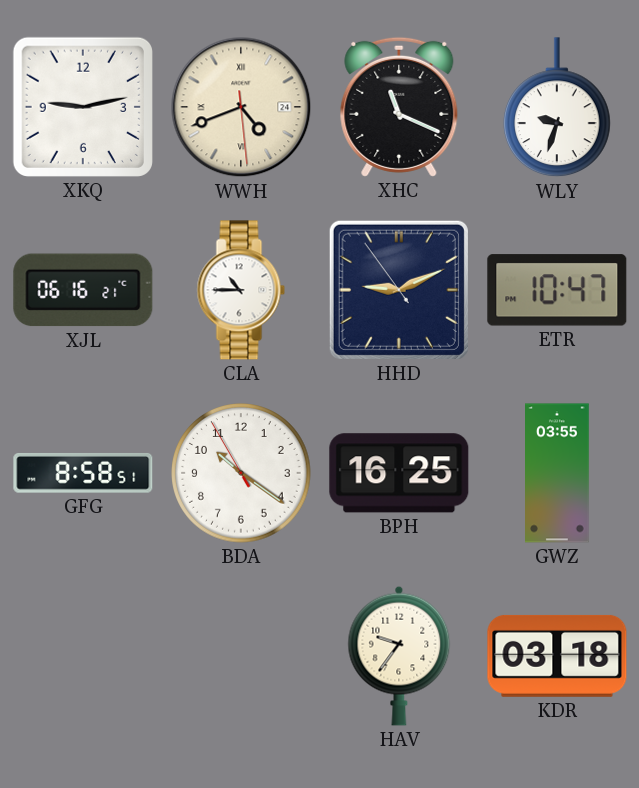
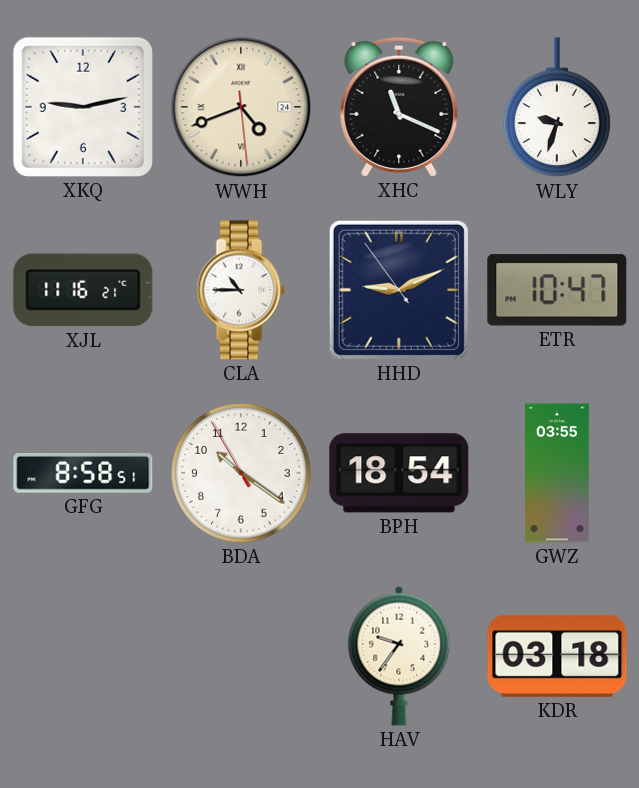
XJL: 06:16 -> 11:16 (83, 290)
BPH: 16:25 -> 18:54 (399, 473)
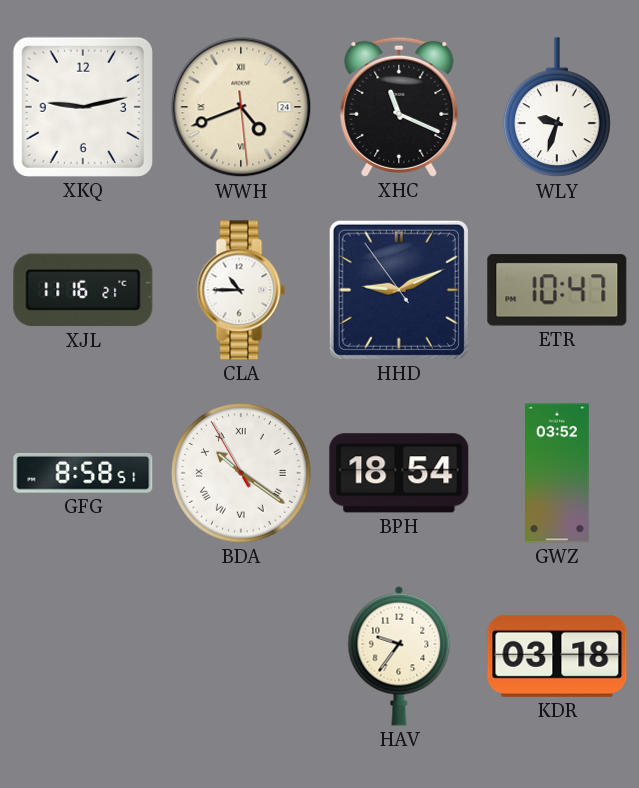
BDA numerals: Arabic -> Roman (241, 473)
GWZ: 03:55 -> 03:52 (558, 473)
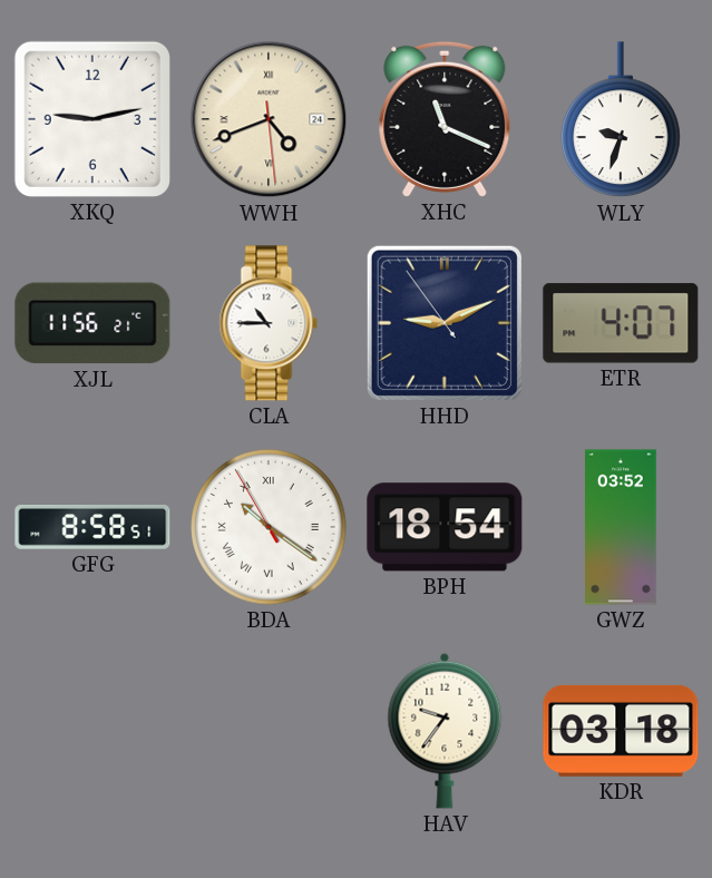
XJL: 11:16 -> 11:56 (92, 323)
ETR: 10:47 -> 4:07 (621, 323)
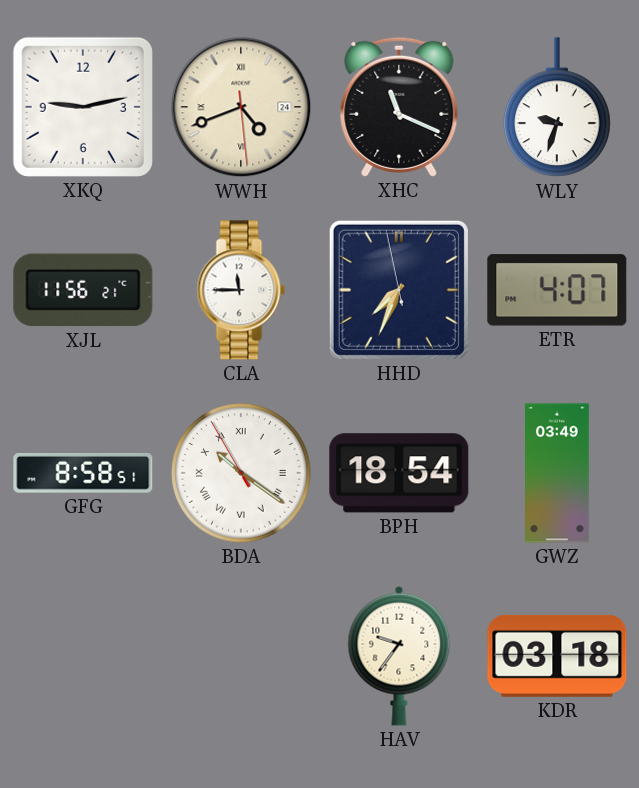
CLA: 10:45 -> 11:45 (241, 290)
HHD: 9:10 -> 7:33 (399, 290)
GWZ: 03:52 -> 03:49 (558, 473)
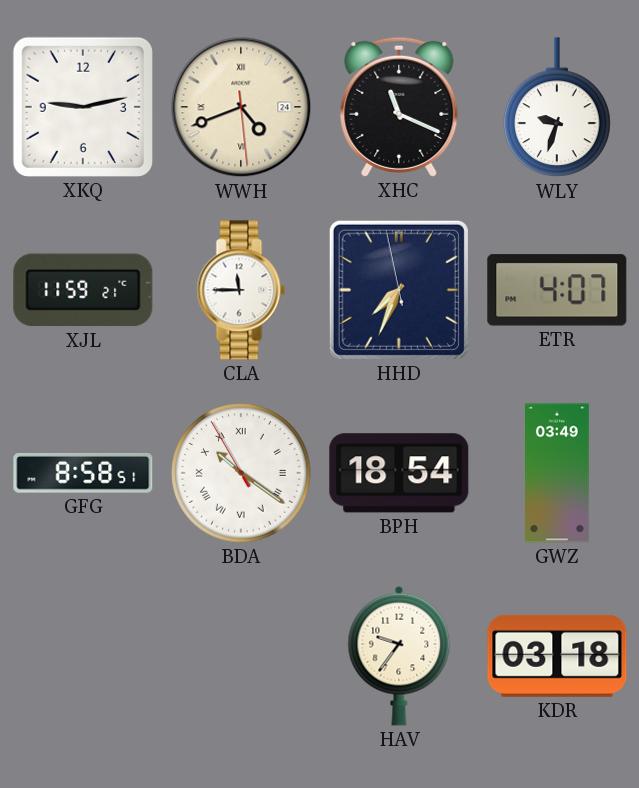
XJL: 11:56 -> 11:59 (83, 290)
